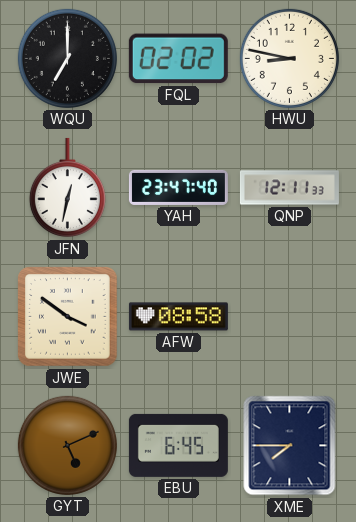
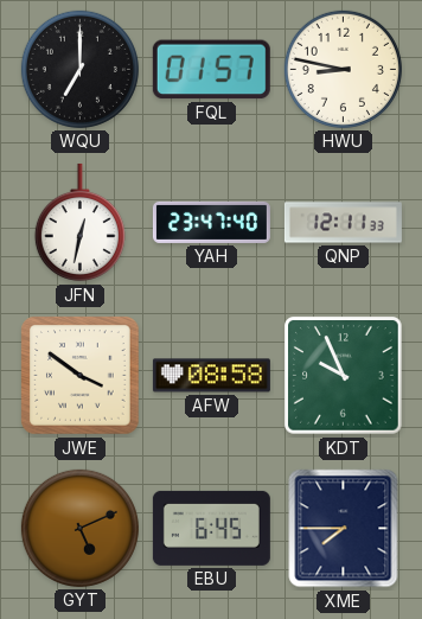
FQL: 02:02 -> 01:57 (211, 70)
KDT: none -> 9:56 (344, 376)
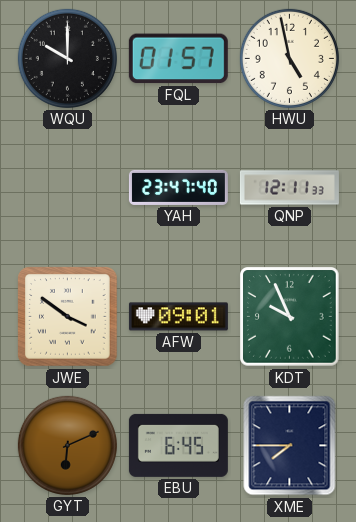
WQU: 7:00 -> 10:00 (67, 58)
HWU: 8:47 -> 4:58 (289, 58)
JFN: 12:32 -> none (79, 223)
AFW: 08:58 -> 09:01 (178, 317)
GYT: 5:11 -> 6:11 (67, 445)
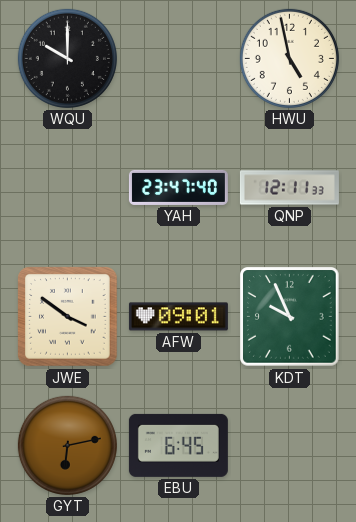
FQL: 01:57 -> none (178, 59)
GYT: 6:11 -> 6:13 (67, 445)
XME: 7:45 -> none (290, 446)
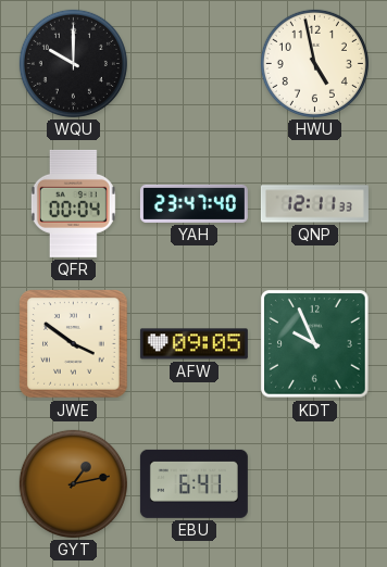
QFR: none -> 00:04 (73, 203)
AFW: 09:01 -> 09:05 (193, 344)
GYT: 6:13 -> 1:13 (73, 483)
EBU: 6:45 -> 6:41 (193, 483)
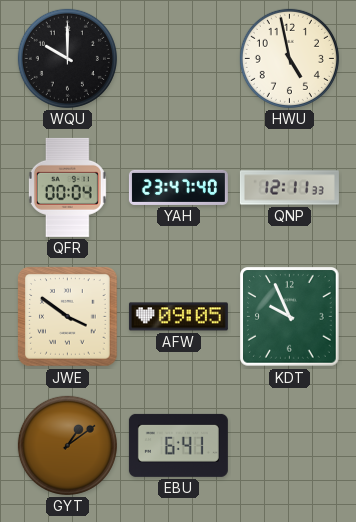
GYT: 1:13 -> 1:09 (67, 445)
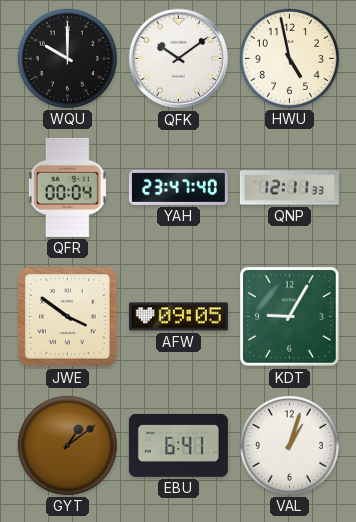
QFK: none -> 10:09 (179, 59)
KDT: 9:56 -> 9:05 (290, 317)
VAL: none -> 1:03 (289, 445)
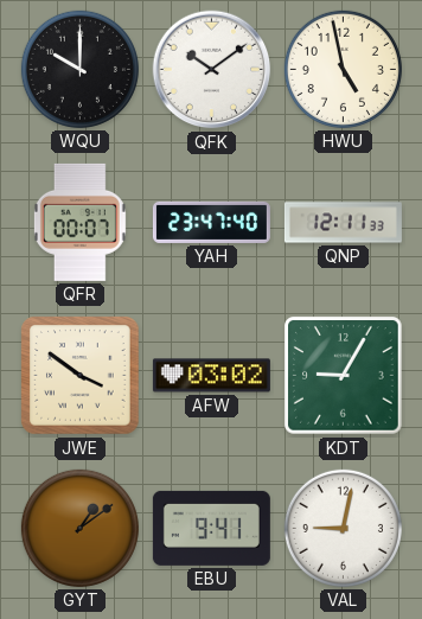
QFR: 00:04 -> 00:07 (79, 222)
AFW: 09:05 -> 03:02 (211, 376)
EBU: 6:41 -> 9:41 (211, 528)
VAL: 1:03 -> 9:02 (343, 528)
